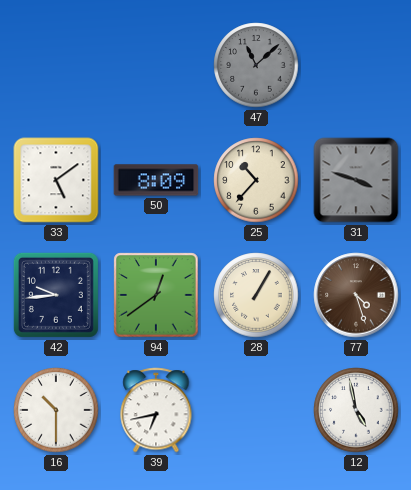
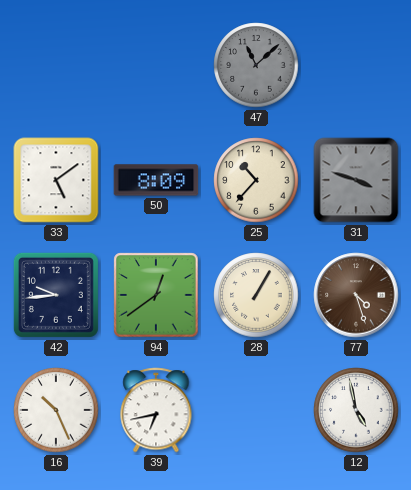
16: 10:30 -> 10:26 (56, 410)
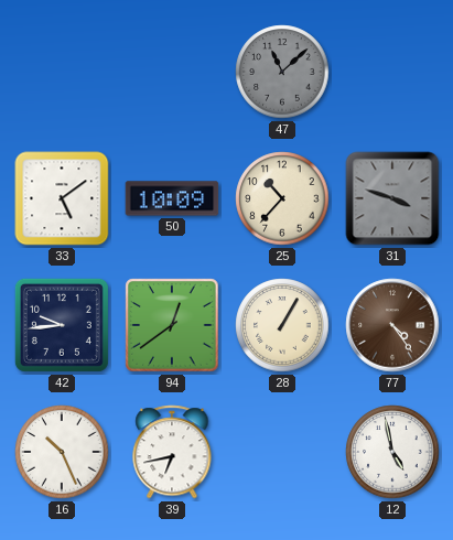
50: 8:09 -> 10:09 (172, 198)
77: 4:27 -> 4:24 (392, 325)
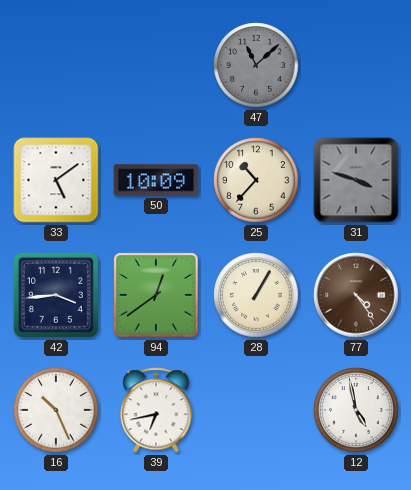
42: 9:44 -> 3:44 (56, 295)
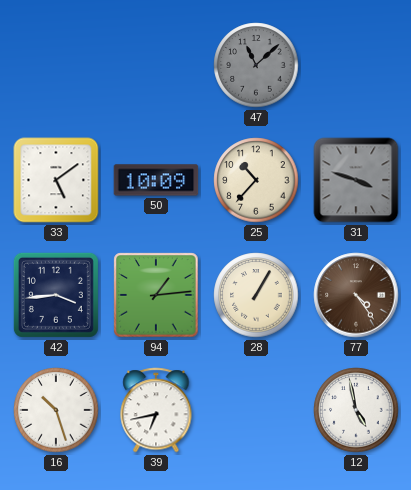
94: 12:39 -> 1:14 (156, 295)
16: 10:26 -> 10:27 (56, 410)
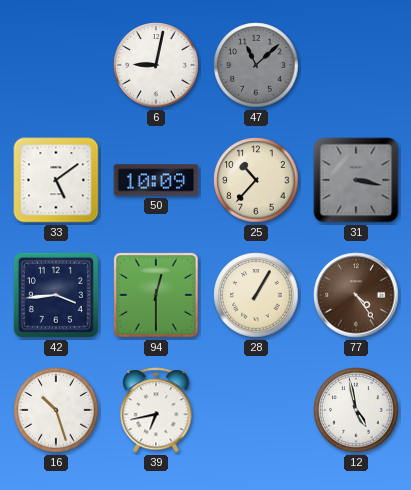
6: none -> 9:02 (156, 65)
31: 3:48 -> 3:17 (356, 180)
94: 1:14 -> 12:30 (156, 295)
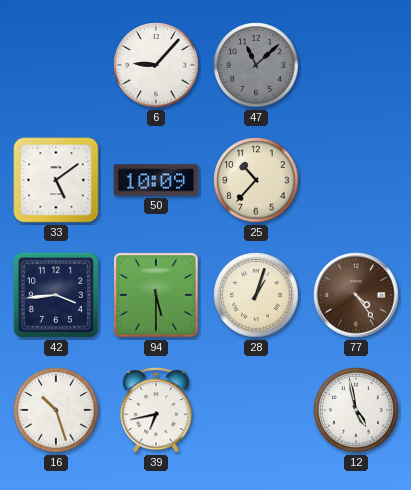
6: 9:02 -> 9:07 (156, 65)
31: 3:17 -> none (356, 180)
94: 12:30 -> 5:30 (156, 295)
28: 1:05 -> 1:03 (256, 295)
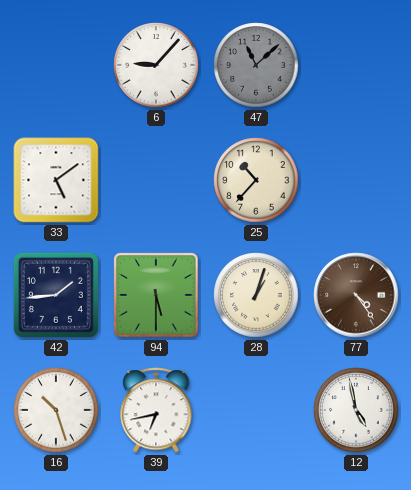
50: 10:09 -> none (156, 180)
42: 3:44 -> 1:44 (56, 295)
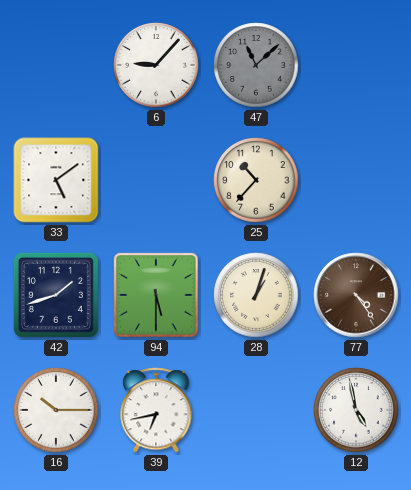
42: 1:44 -> 1:42 (56, 295)
16: 10:27 -> 10:15 (56, 410)
